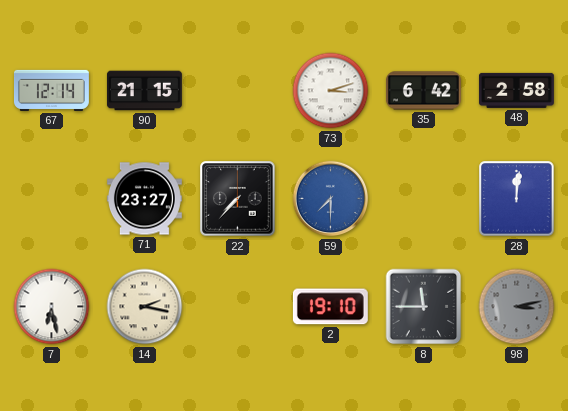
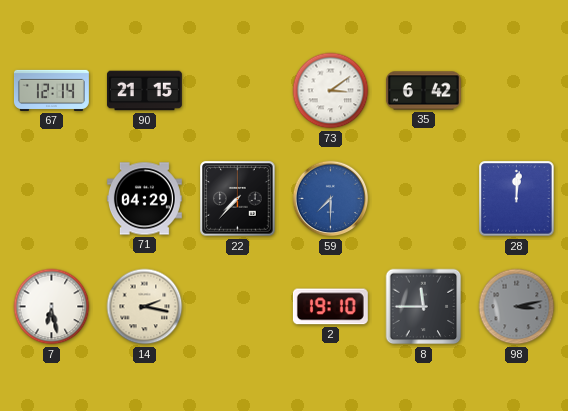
73: 3:12 -> 3:09 (331, 91)
48: 2:58 -> none (516, 90)
71: 23:27 -> 04:29 (144, 199)
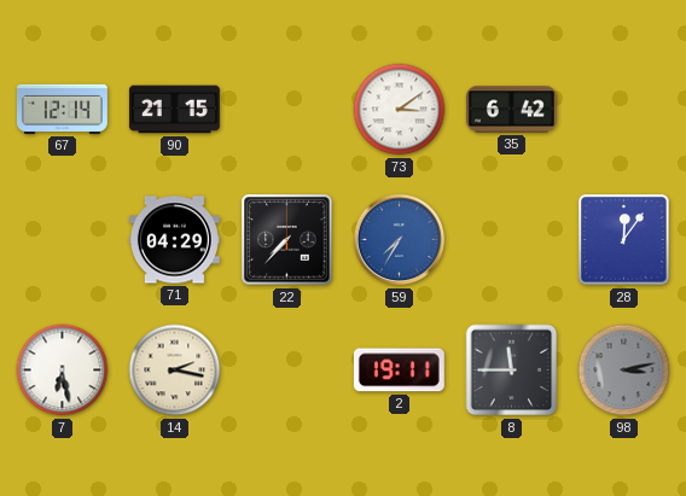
59: 7:30 -> 7:35 (400, 240)
28: 12:01 -> 12:06 (624, 240)
2: 19:10 -> 19:11 (399, 370)
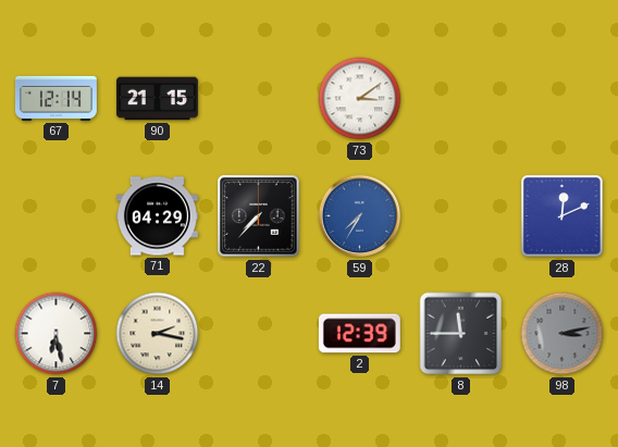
35: 6:42 -> none (511, 110)
28: 12:06 -> 12:11 (563, 216)
2: 19:11 -> 12:39 (359, 334)
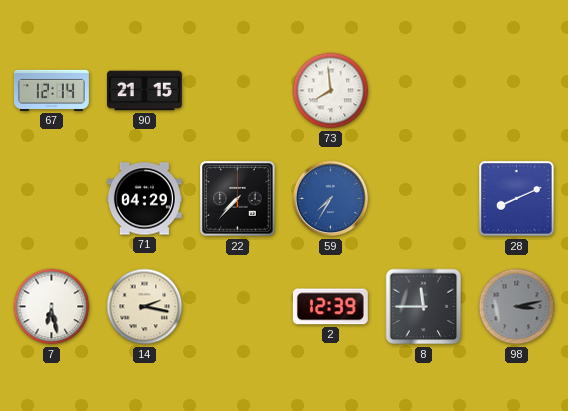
73: 3:09 -> 7:59 (331, 91)
28: 12:11 -> 8:11 (517, 199)
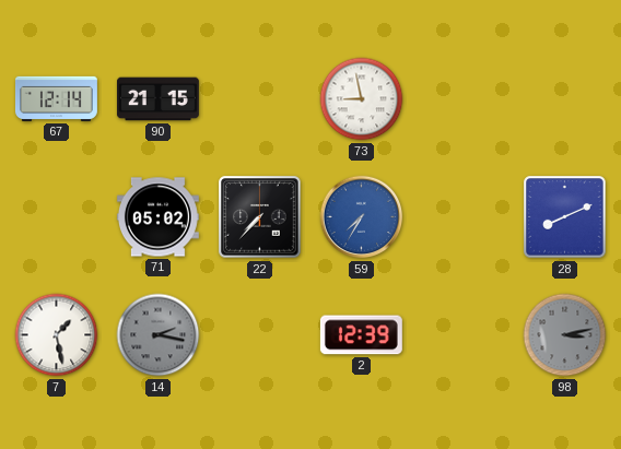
73: 7:59 -> 8:58 (362, 99)
71: 04:29 -> 05:02 (157, 217)
7: 6:28 -> 1:28 (57, 335)
14 dial: cream -> grey (159, 335)
8: 11:45 -> none (424, 307)
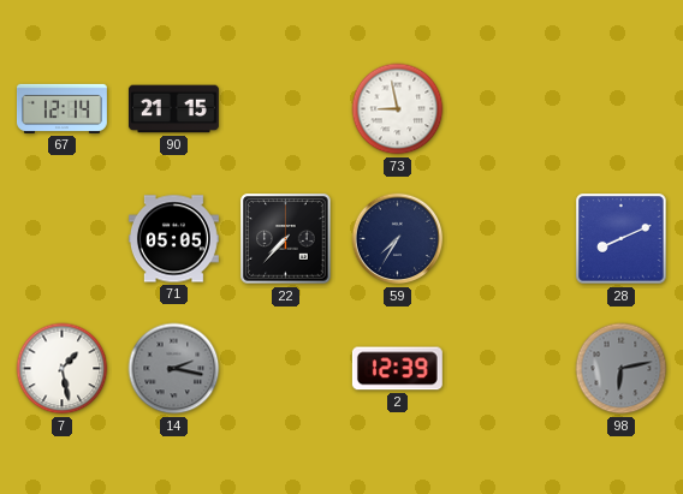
71: 05:02 -> 05:05 (173, 239)
59 dial: blue -> navy (398, 239)
98: 3:13 -> 6:13 (622, 369)
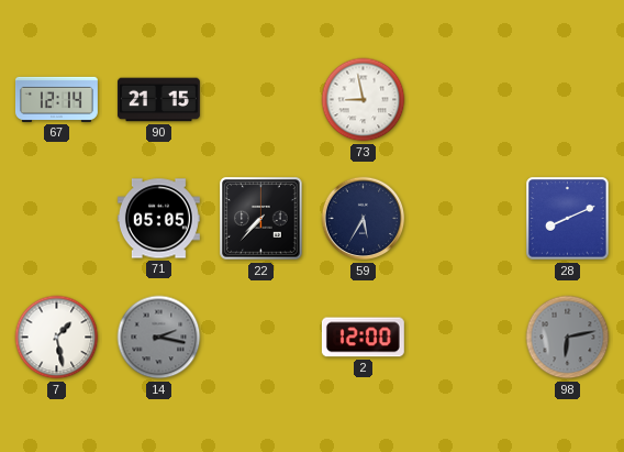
59: 7:35 -> 5:35 (364, 219)
2: 12:39 -> 12:00 (363, 338)
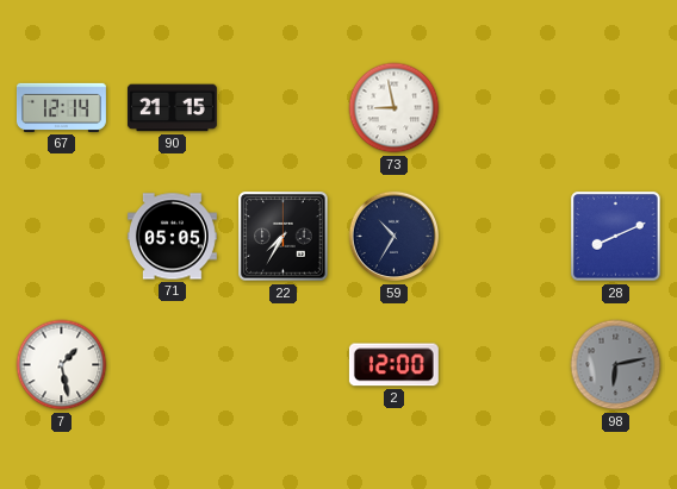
22: 7:37 -> 7:35 (284, 237)
59: 5:35 -> 10:35 (395, 237)
14: 2:17 -> none (159, 338)
